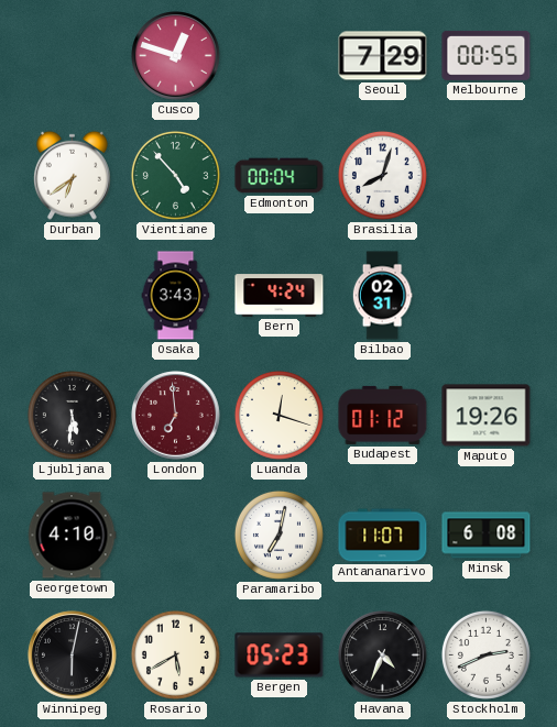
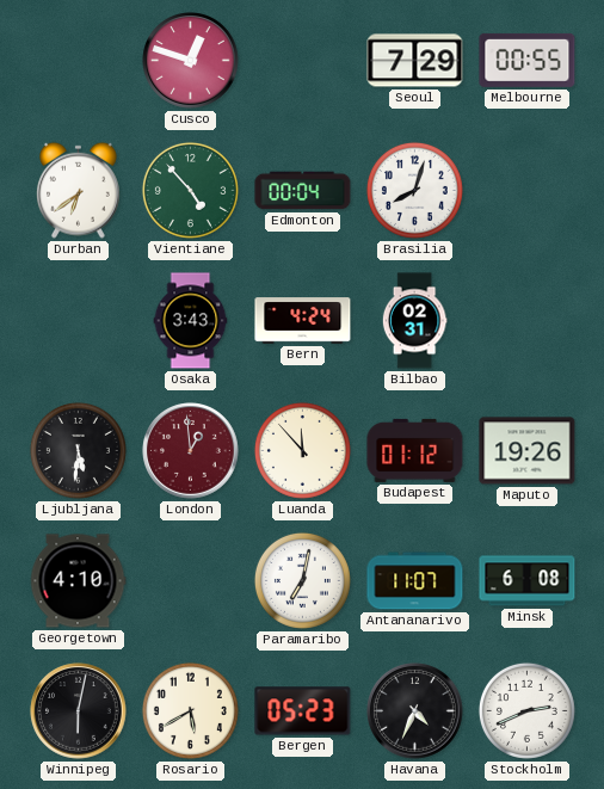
London: 6:59 -> 12:59 (191, 451)
Luanda: 12:18 -> 11:53 (302, 450)
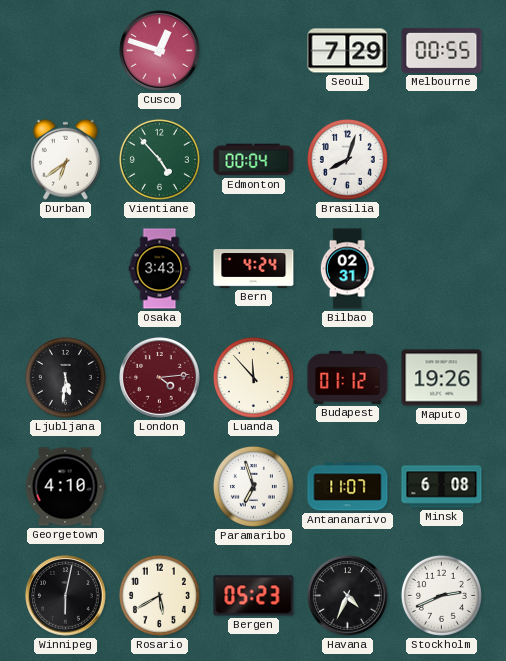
London: 12:59 -> 4:14 (160, 378)
Paramaribo: 7:02 -> 6:57 (253, 486)
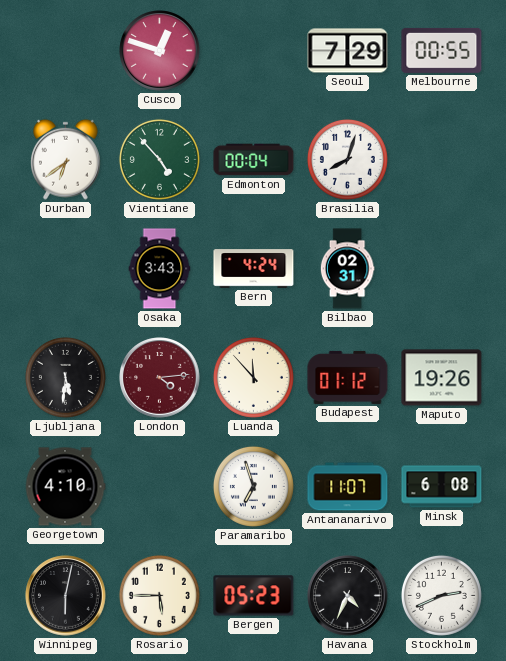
Rosario: 5:40 -> 5:45 (159, 595)
